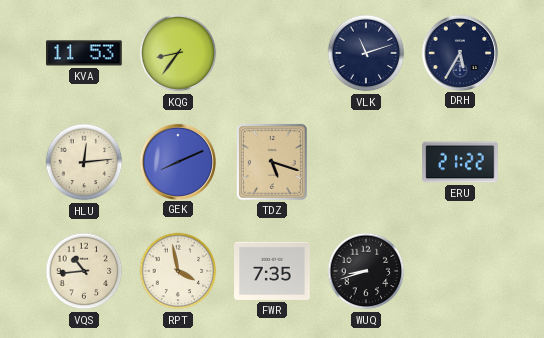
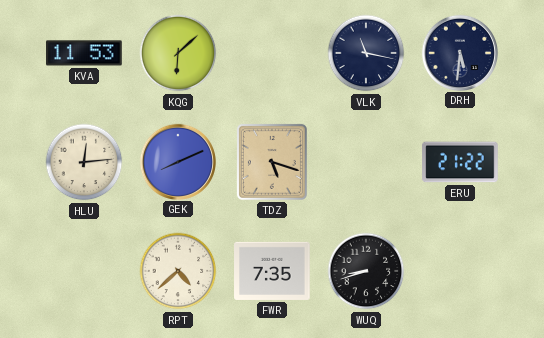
KQG: 8:36 -> 6:08 (178, 53)
VLK: 11:12 -> 11:17 (366, 53)
DRH: 5:35 -> 5:31 (459, 52)
VQS: 10:44 -> none (84, 271)
RPT: 3:58 -> 4:38 (178, 271)
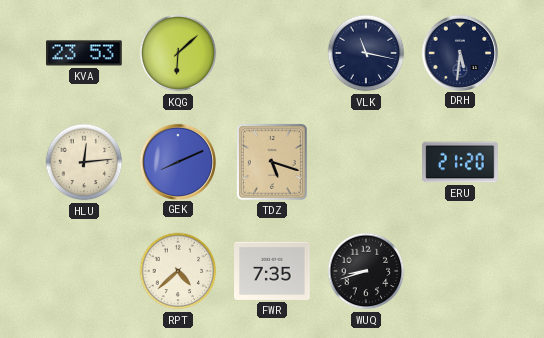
KVA: 11:53 -> 23:53 (84, 53)
ERU: 21:22 -> 21:20 (460, 162)
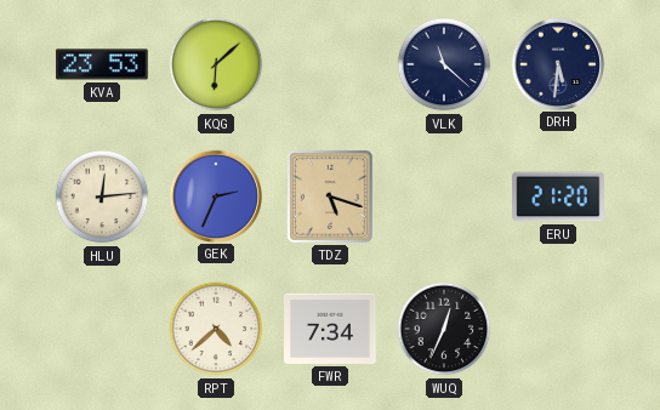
VLK: 11:17 -> 11:22 (444, 64)
GEK: 8:11 -> 2:34 (215, 195)
FWR: 7:35 -> 7:34 (330, 329)
WUQ: 8:42 -> 12:34 (444, 329)
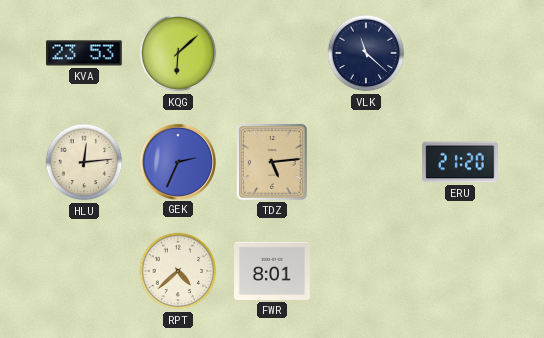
DRH: 5:31 -> none (557, 63)
TDZ: 5:18 -> 5:14 (272, 162)
FWR: 7:34 -> 8:01 (272, 271)
WUQ: 12:34 -> none (444, 329)
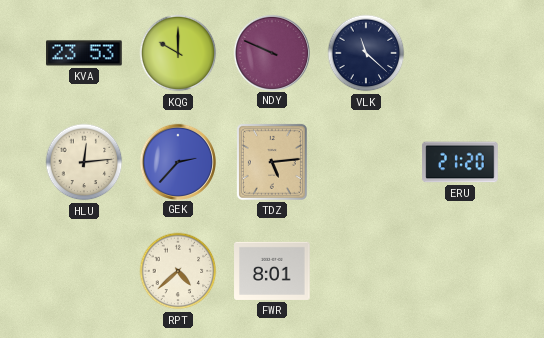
KQG: 6:08 -> 10:00 (178, 53)
NDY: none -> 9:49 (271, 52)
GEK: 2:34 -> 2:37 (177, 161)
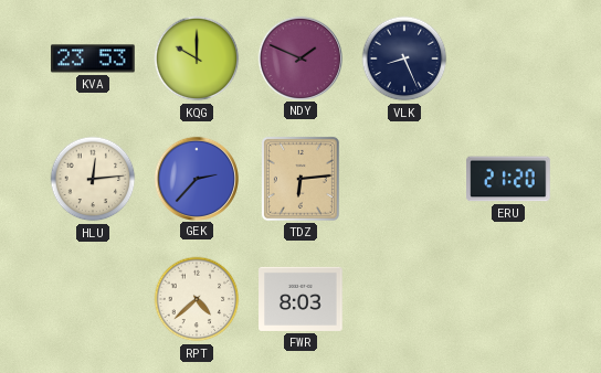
NDY: 9:49 -> 1:49 (299, 57)
VLK: 11:22 -> 8:26 (404, 58)
TDZ: 5:14 -> 6:14 (300, 179)
FWR: 8:01 -> 8:03 (300, 299)
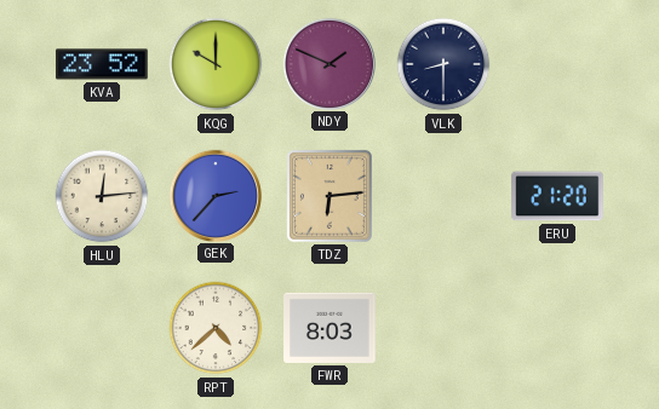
KVA: 23:53 -> 23:52 (102, 64)
VLK: 8:26 -> 8:30 (443, 64)
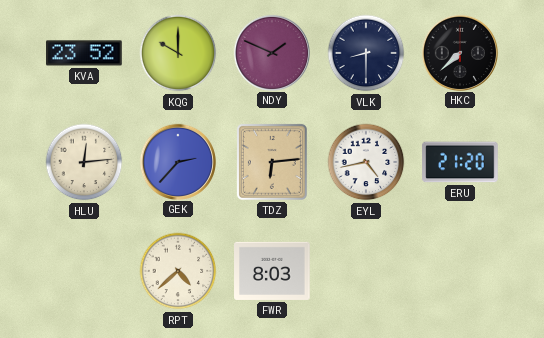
HKC: none -> 7:38 (459, 52)
EYL: none -> 4:43 (366, 162)
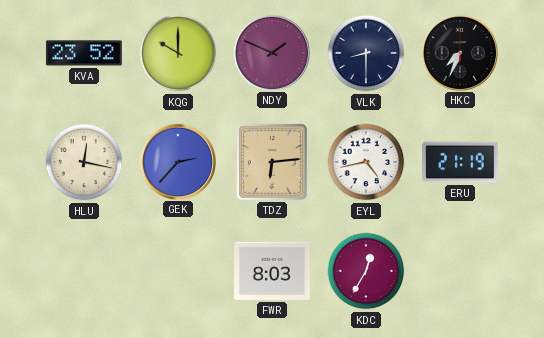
HKC: 7:38 -> 7:34 (459, 52)
HLU: 12:14 -> 12:17 (84, 162)
ERU: 21:20 -> 21:19 (460, 162)
RPT: 4:38 -> none (178, 271)
KDC: none -> 12:35 (366, 271)
